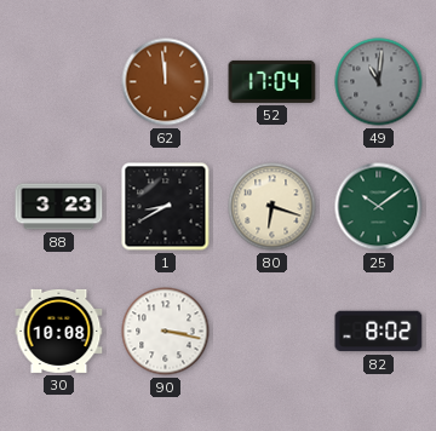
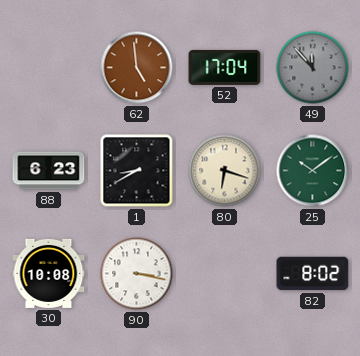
62: 11:59 -> 4:59 (137, 68)
49: 11:01 -> 11:53 (313, 68)
88: 3:23 -> 6:23 (49, 171)
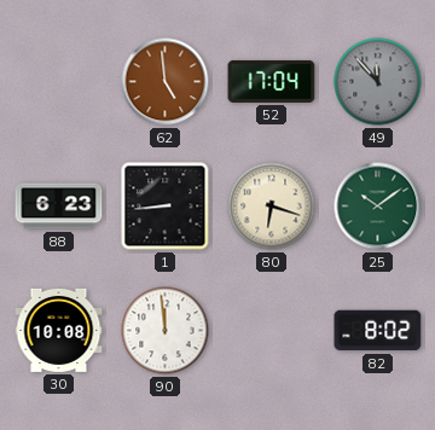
1: 8:40 -> 8:44 (166, 207)
90: 3:17 -> 11:59 (166, 331)
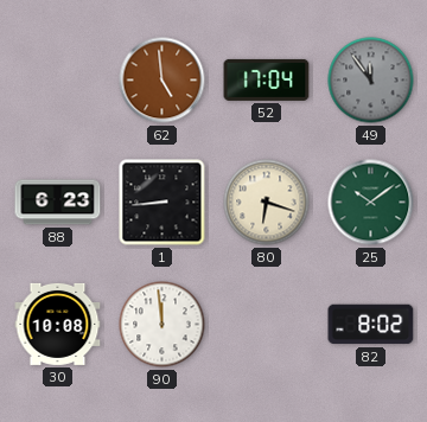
49: 11:53 -> 11:54 (371, 81)
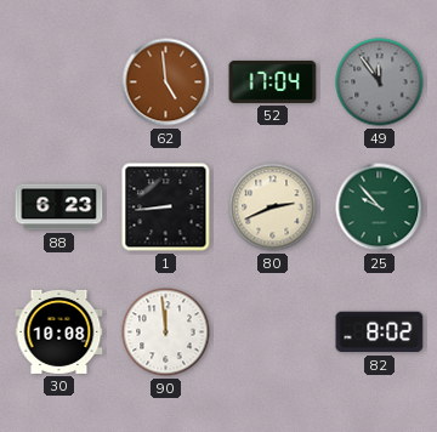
80: 6:18 -> 2:41 (273, 208)
25: 10:09 -> 9:53 (380, 208)
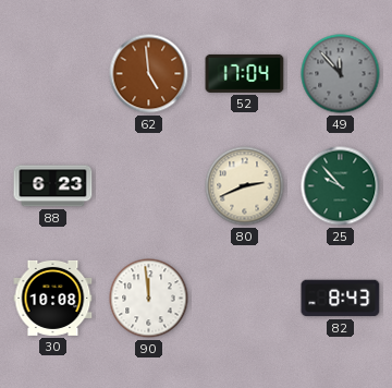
49: 11:54 -> 11:53 (341, 74)
1: 8:44 -> none (166, 208)
82: 8:02 -> 8:43 (341, 299)
